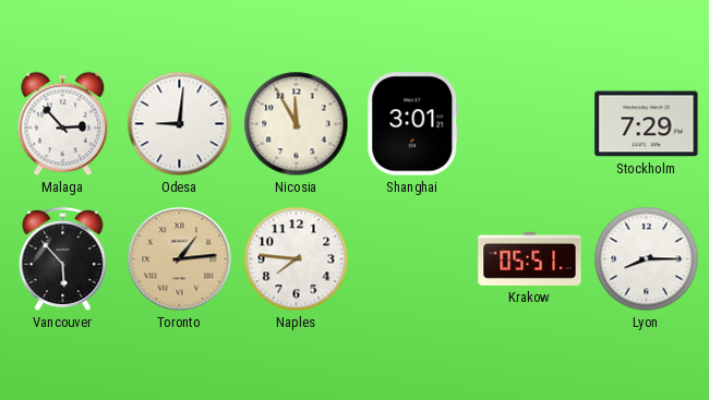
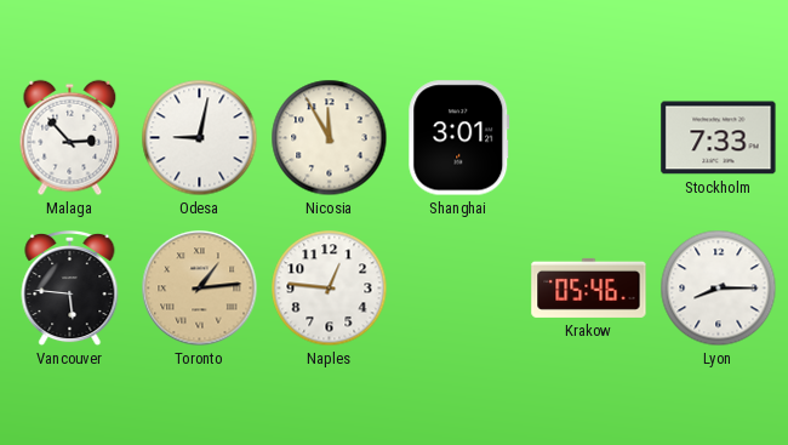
Odesa: 9:01 -> 9:02 (200, 138)
Stockholm: 7:29 -> 7:33 (719, 138)
Vancouver: 5:53 -> 5:46 (70, 289)
Naples: 7:46 -> 12:46 (330, 289)
Krakow: 05:51 -> 05:46 (589, 287)
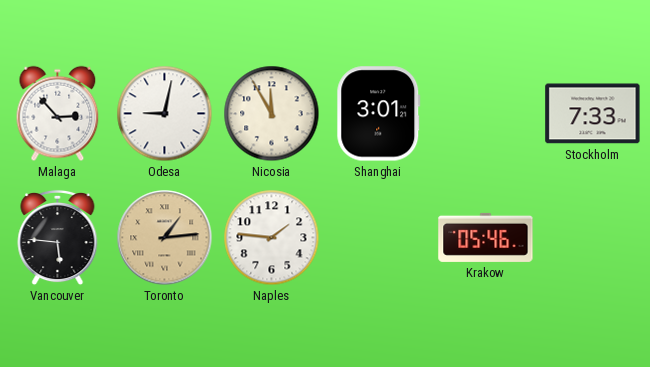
Naples: 12:46 -> 1:46 (272, 238)
Lyon: 8:15 -> none (719, 289)
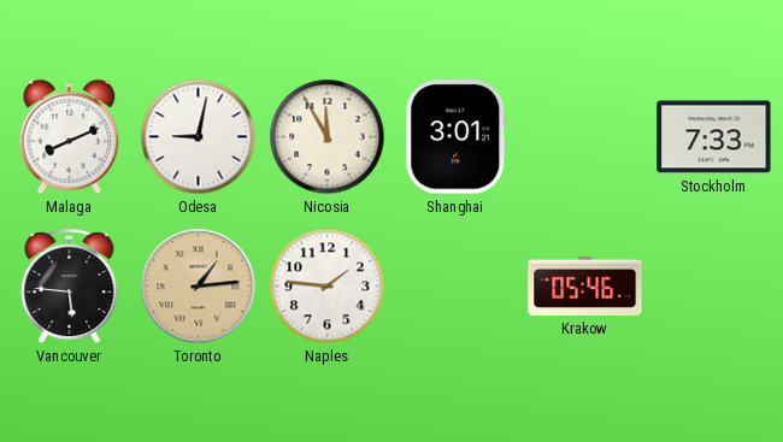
Malaga: 2:53 -> 8:11 (70, 137)
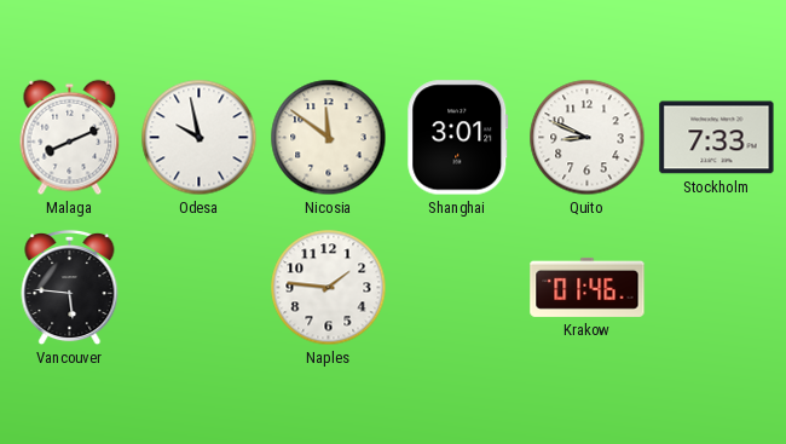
Odesa: 9:02 -> 9:58 (200, 138)
Nicosia: 11:55 -> 11:51 (329, 138)
Quito: none -> 8:49 (588, 138)
Toronto: 1:14 -> none (199, 287)
Krakow: 05:46 -> 01:46 (588, 287)
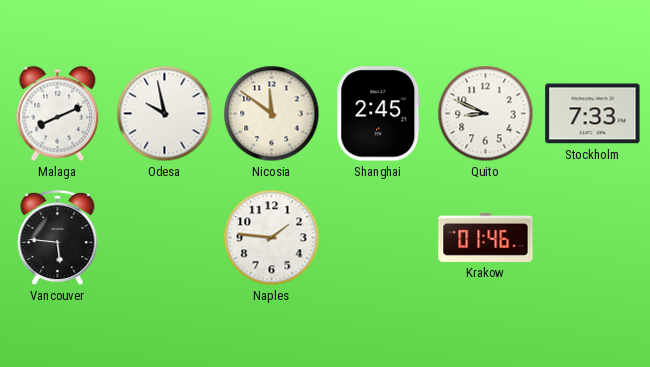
Shanghai: 3:01 -> 2:45 (379, 114)
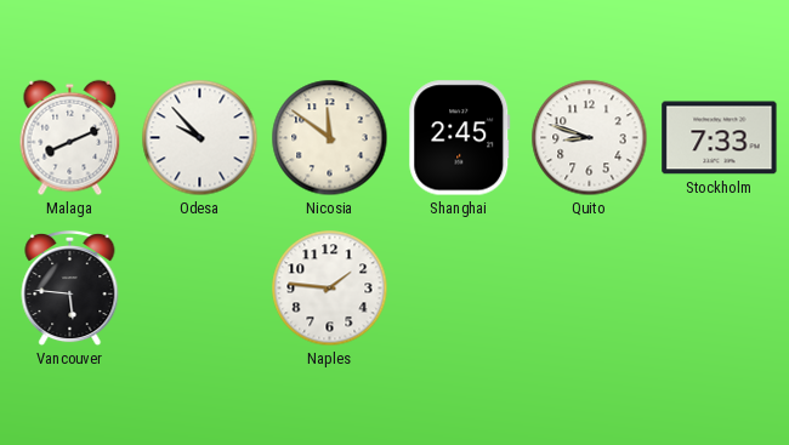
Odesa: 9:58 -> 9:53 (200, 138)
Quito: 8:49 -> 8:48 (590, 138)
Krakow: 01:46 -> none (486, 237)
